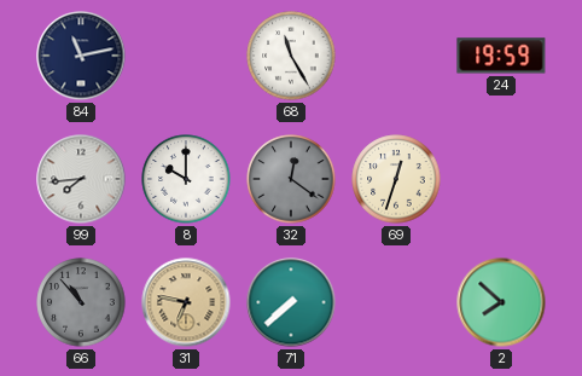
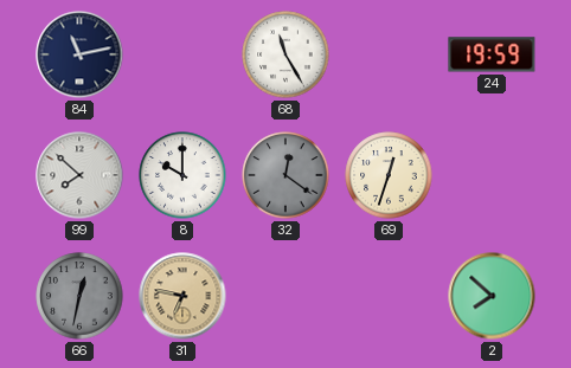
99: 7:44 -> 7:52 (79, 175)
66: 10:53 -> 12:32 (79, 296)
71: 7:38 -> none (291, 302)
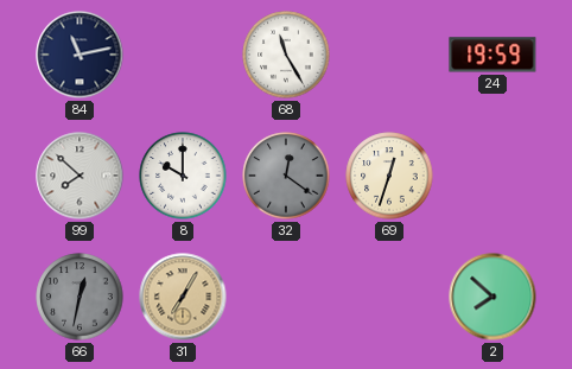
31: 6:47 -> 7:05 (183, 297)
